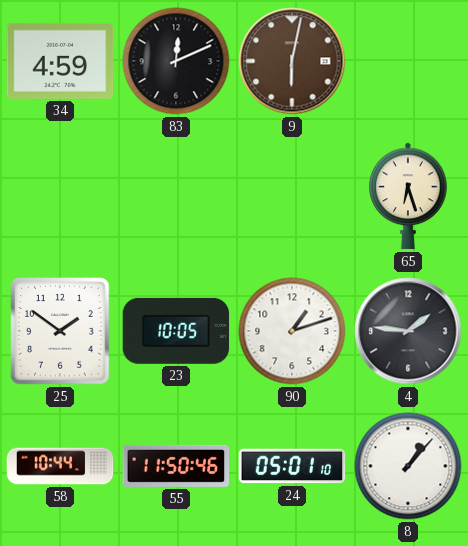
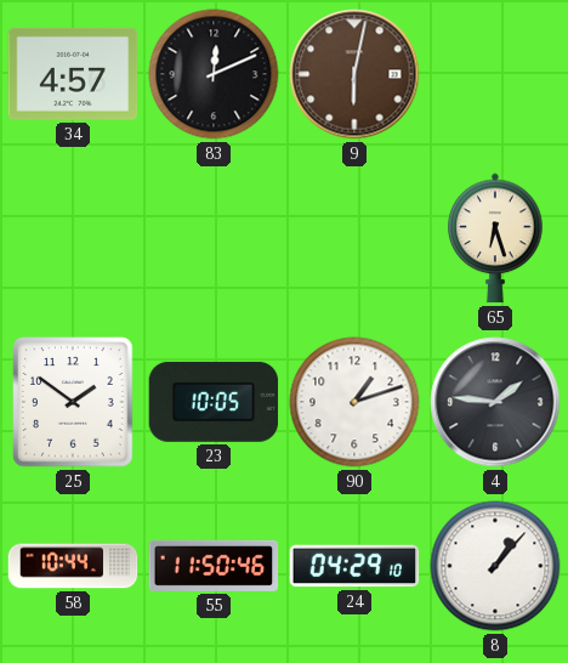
34: 4:59 -> 4:57 (73, 74)
24: 05:01 -> 04:29 (354, 566)
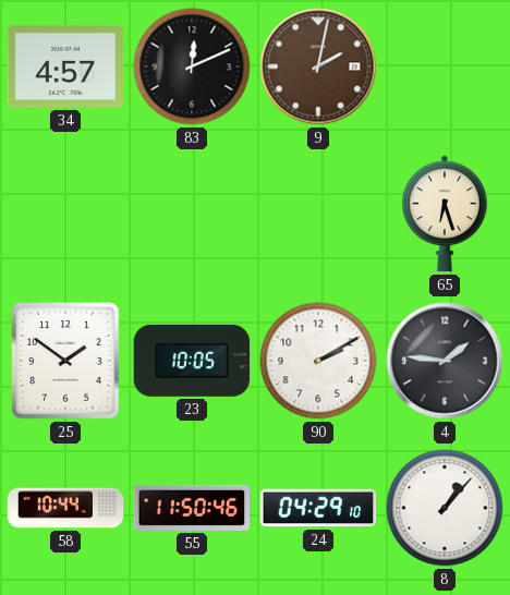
9: 6:02 -> 2:02 (318, 66)
90: 1:12 -> 2:10 (318, 361)
